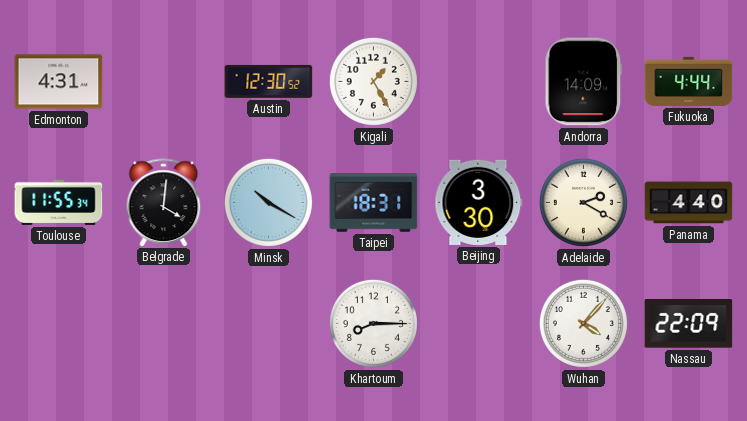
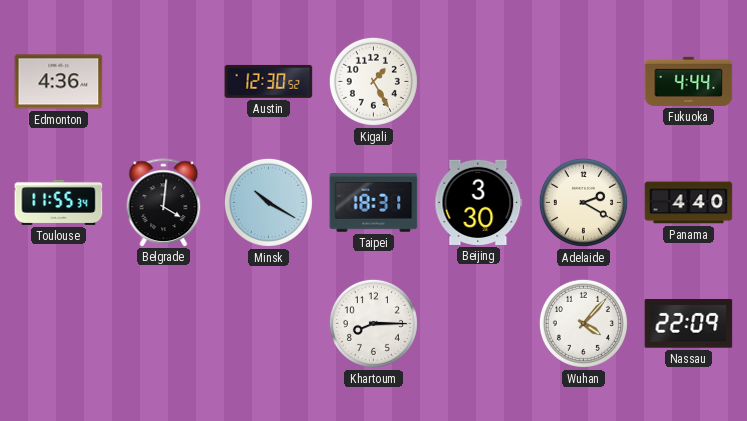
Edmonton: 4:31 -> 4:36 (59, 82)
Andorra: 14:09 -> none (584, 82)
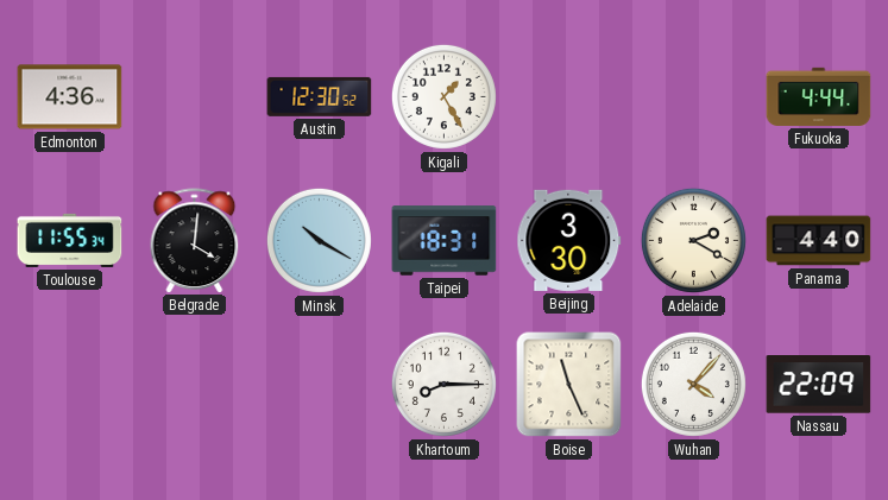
Boise: none -> 11:26 (569, 385)
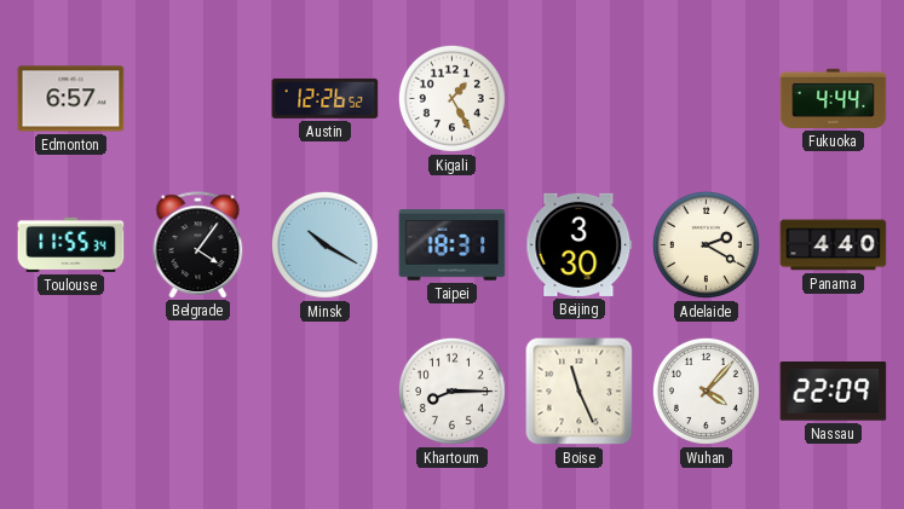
Edmonton: 4:36 -> 6:57 (71, 99)
Austin: 12:30 -> 12:26 (326, 98)
Belgrade: 4:01 -> 4:06 (198, 244)
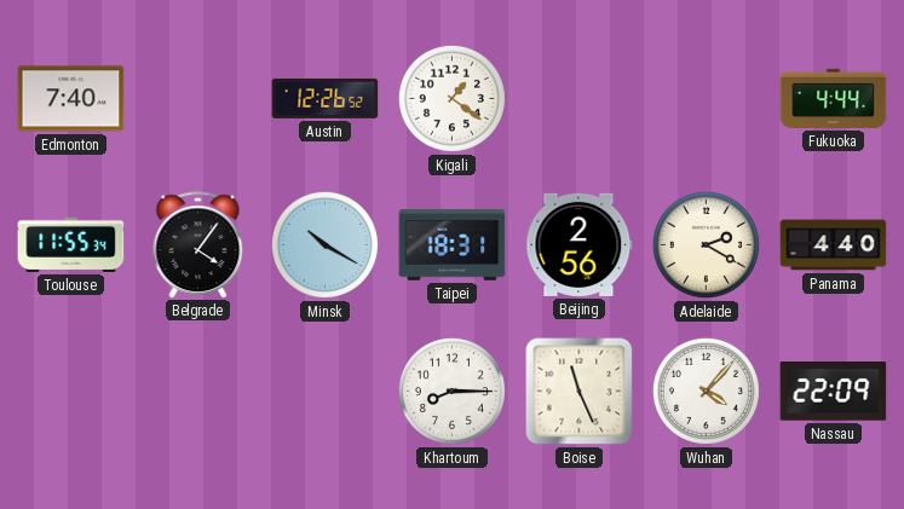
Edmonton: 6:57 -> 7:40 (71, 99)
Kigali: 1:25 -> 1:21 (451, 98)
Beijing: 3:30 -> 2:56 (580, 244)
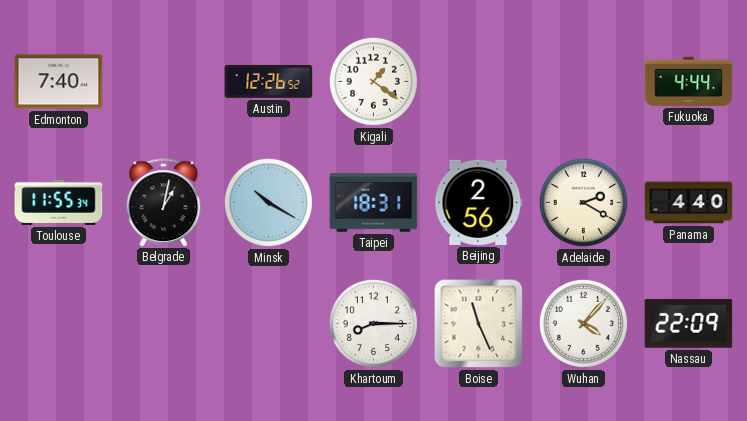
Belgrade: 4:06 -> 1:02 (164, 202)
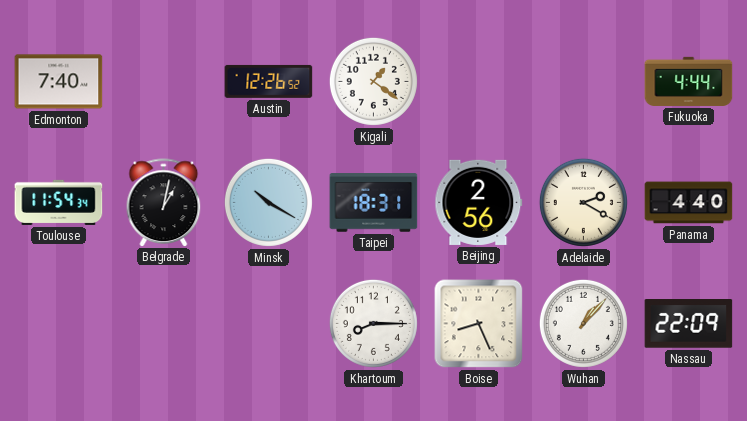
Toulouse: 11:55 -> 11:54 (59, 202)
Boise: 11:26 -> 8:26 (479, 324)
Wuhan: 4:07 -> 1:07 (583, 323)
